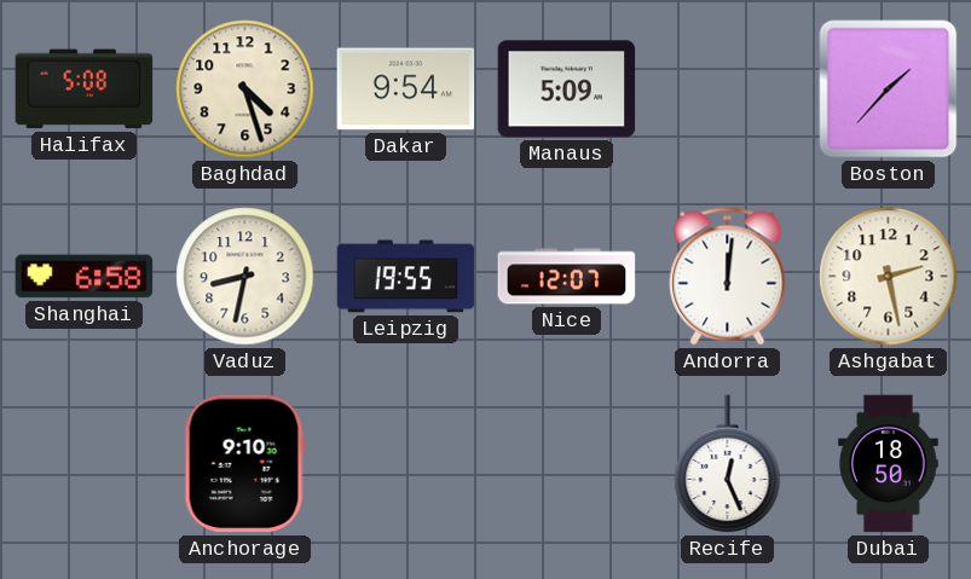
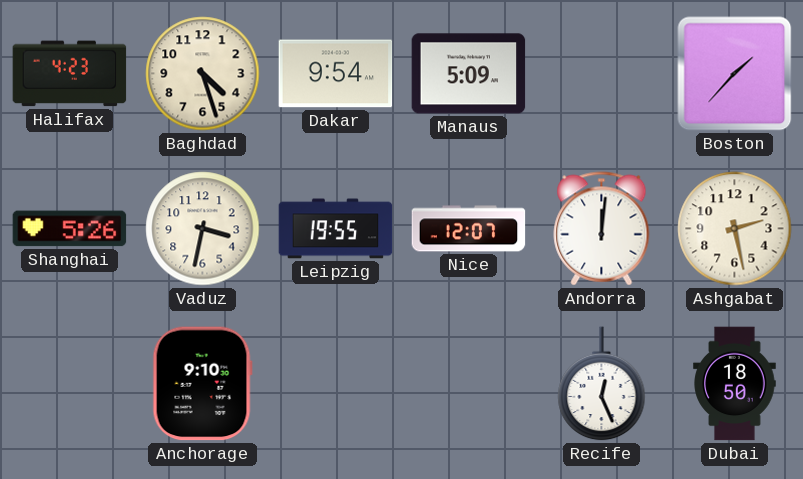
Halifax: 5:08 -> 4:23 (70, 74)
Shanghai: 6:58 -> 5:26 (70, 229)
Vaduz: 8:32 -> 3:32 (203, 229)
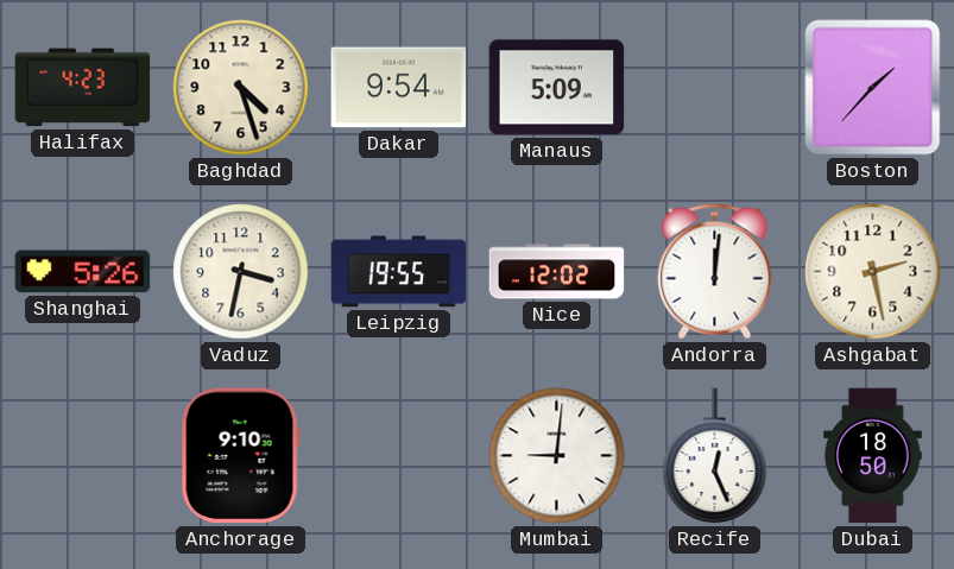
Nice: 12:07 -> 12:02 (557, 272)
Mumbai: none -> 9:01 (557, 456)
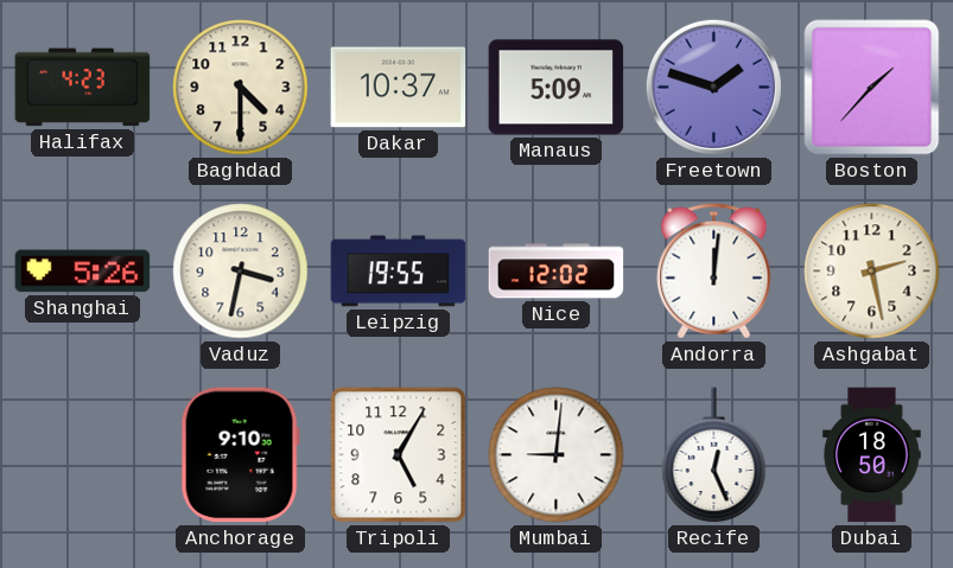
Baghdad: 4:27 -> 4:30 (241, 88)
Dakar: 9:54 -> 10:37 (399, 88)
Freetown: none -> 1:48 (713, 87)
Tripoli: none -> 5:05 (399, 455)
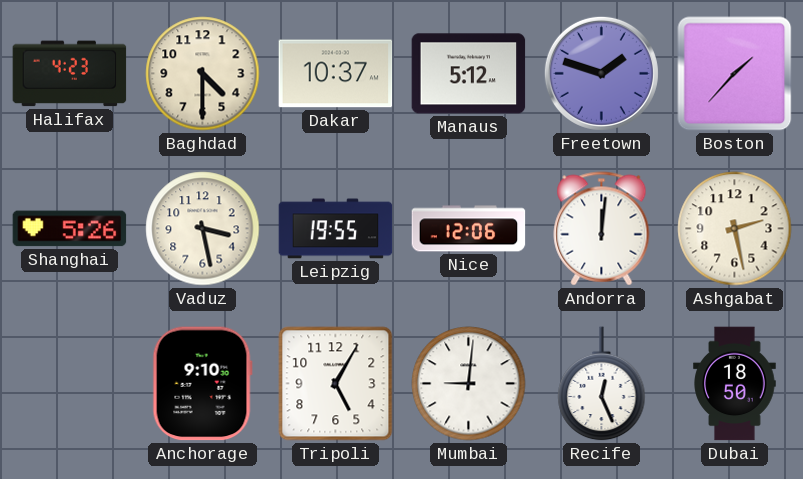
Manaus: 5:09 -> 5:12 (469, 74)
Vaduz: 3:32 -> 3:28 (203, 229)
Nice: 12:02 -> 12:06 (469, 229)
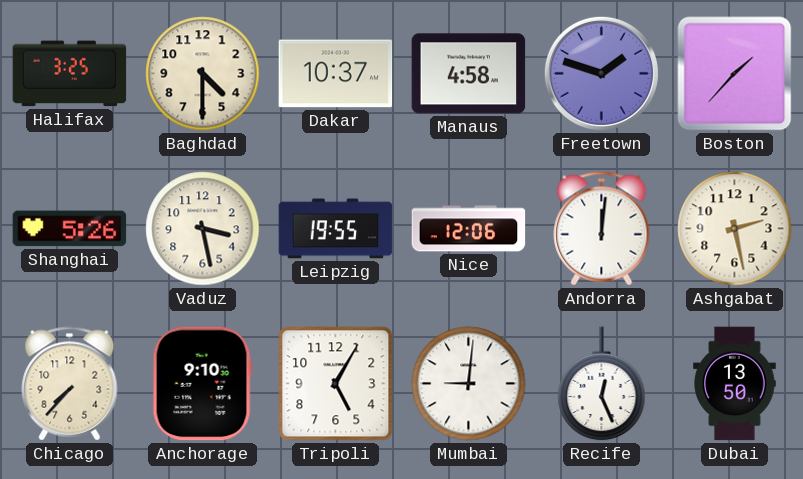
Halifax: 4:23 -> 3:25 (70, 74)
Manaus: 5:12 -> 4:58 (469, 74)
Chicago: none -> 7:37 (70, 384)
Dubai: 18:50 -> 13:50 (735, 384)
